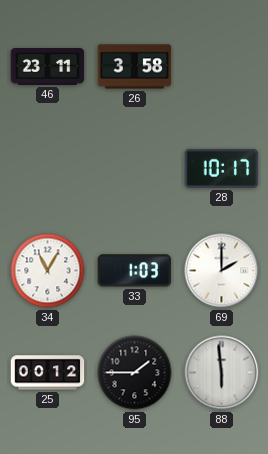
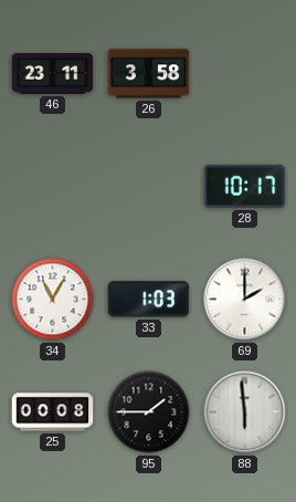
25: 00:12 -> 00:08 (53, 412)
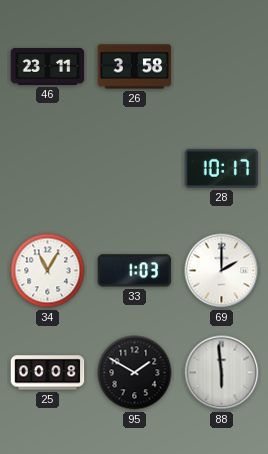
95: 1:45 -> 1:50 (135, 373)
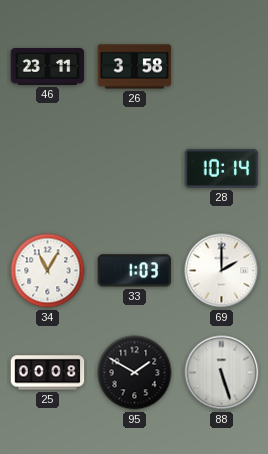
28: 10:17 -> 10:14 (222, 168)
88: 5:59 -> 5:27 (222, 373)
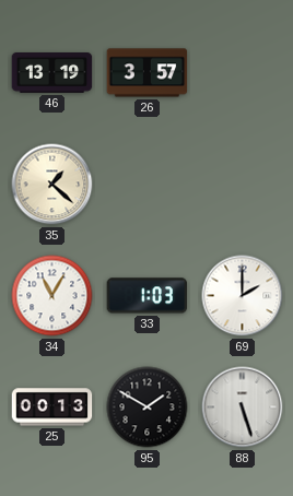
46: 23:11 -> 13:19 (52, 73)
26: 3:58 -> 3:57 (148, 73)
35: none -> 1:22 (52, 185)
28: 10:14 -> none (222, 168)
25: 00:08 -> 00:13 (52, 408)
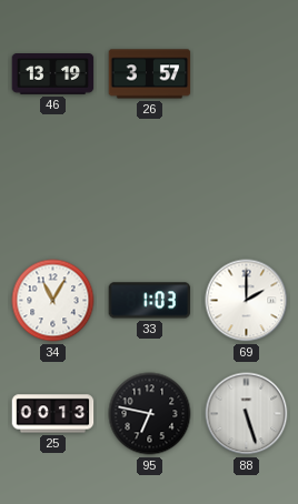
35: 1:22 -> none (52, 185)
95: 1:50 -> 6:47 (150, 414)
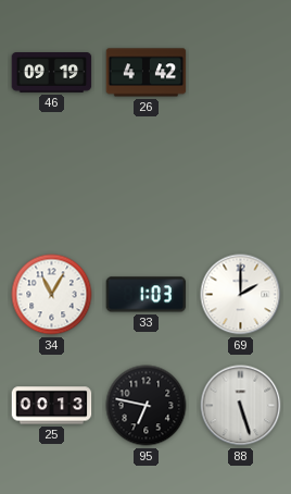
46: 13:19 -> 09:19 (52, 73)
26: 3:57 -> 4:42 (147, 73)
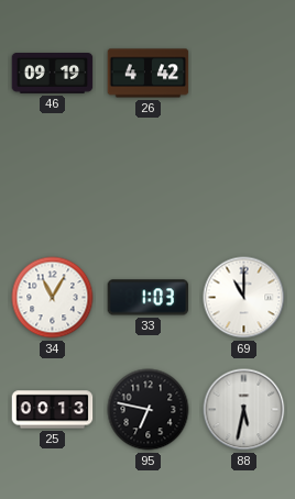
69: 2:00 -> 11:00 (244, 298)
88: 5:27 -> 5:32 (244, 410)
